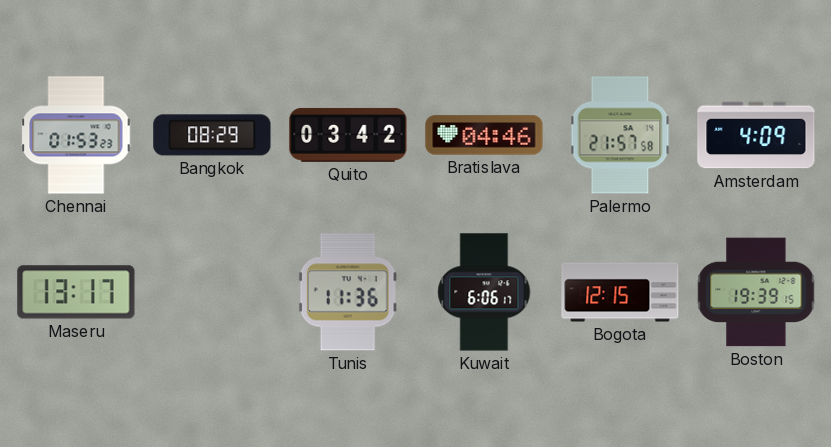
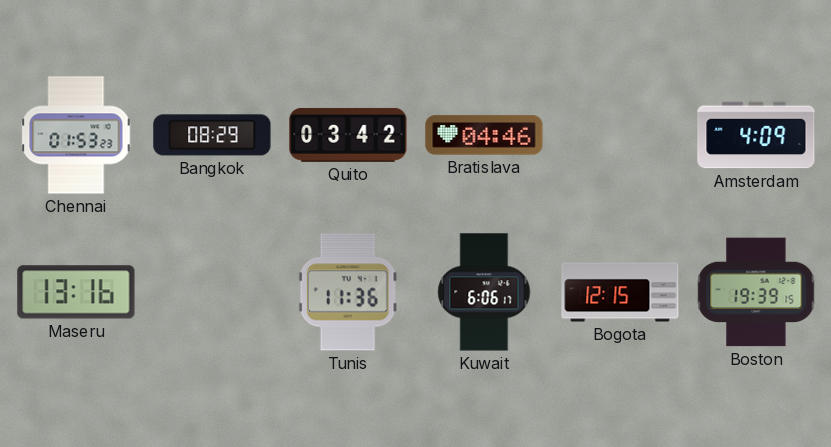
Palermo: 21:57 -> none (620, 135)
Maseru: 13:17 -> 13:16 (76, 292)
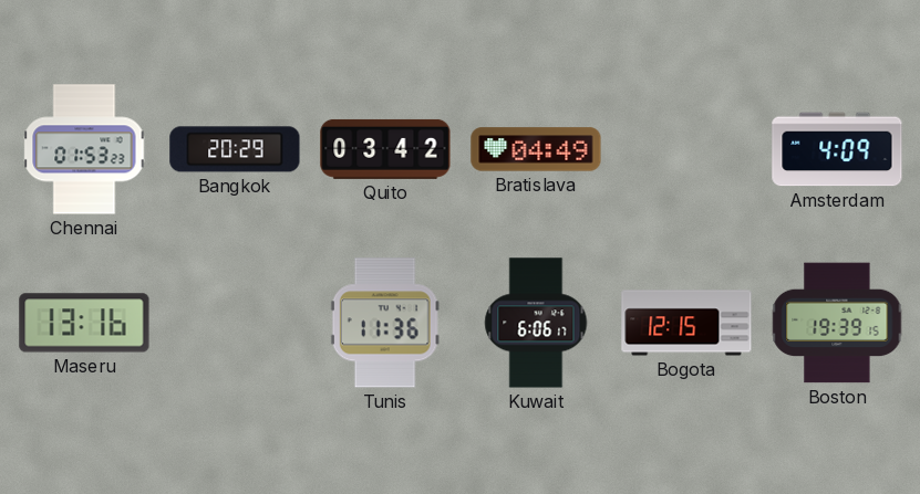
Bangkok: 08:29 -> 20:29 (235, 149)
Bratislava: 04:46 -> 04:49 (536, 149)
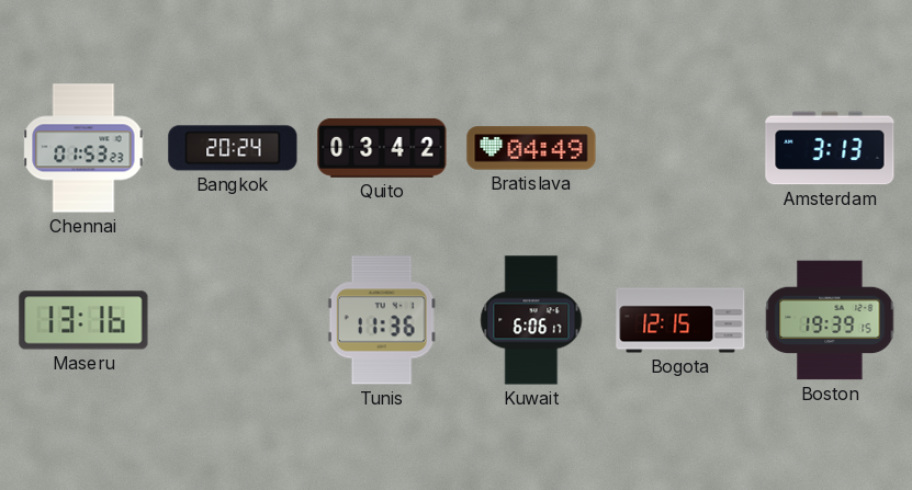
Bangkok: 20:29 -> 20:24 (233, 148)
Amsterdam: 4:09 -> 3:13 (830, 148)
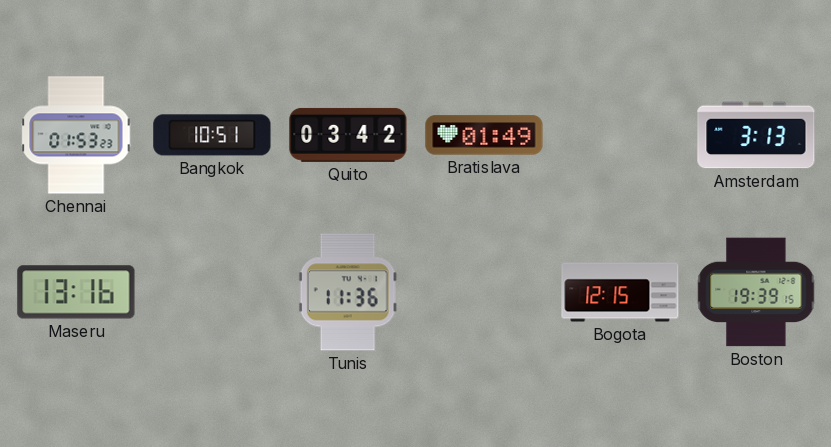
Bangkok: 20:24 -> 10:51 (212, 135)
Bratislava: 04:49 -> 01:49 (484, 135)
Kuwait: 6:06 -> none (531, 320)
